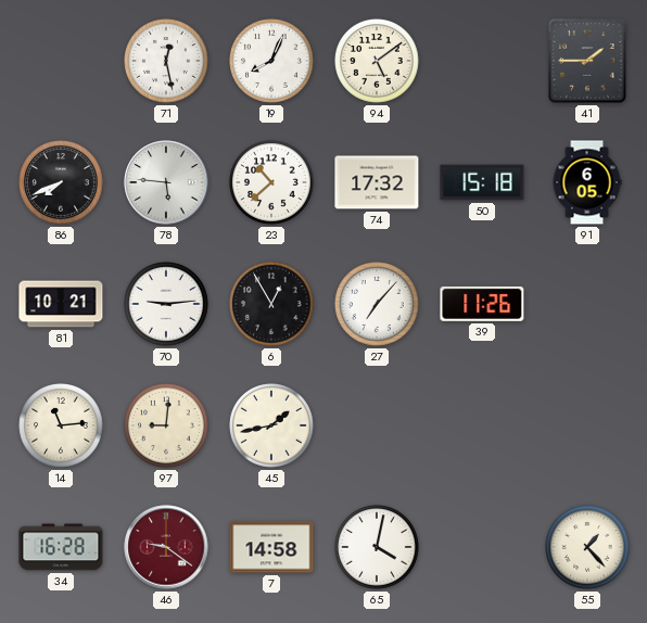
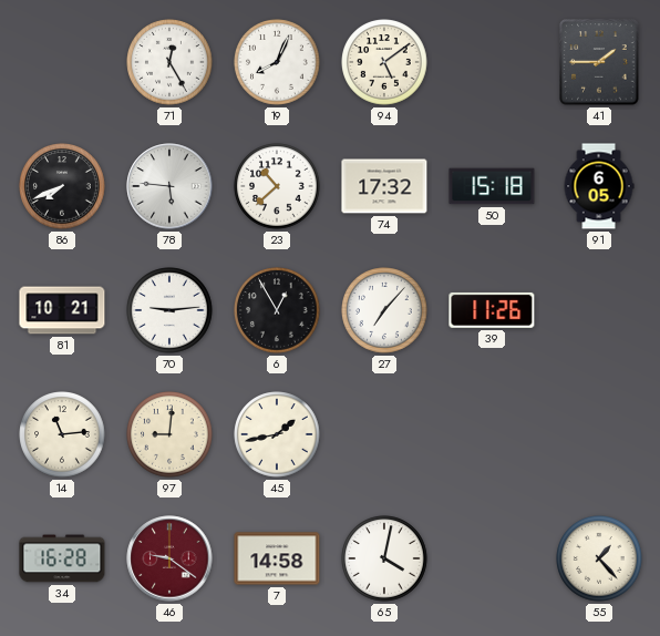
71: 12:28 -> 12:25 (169, 62)
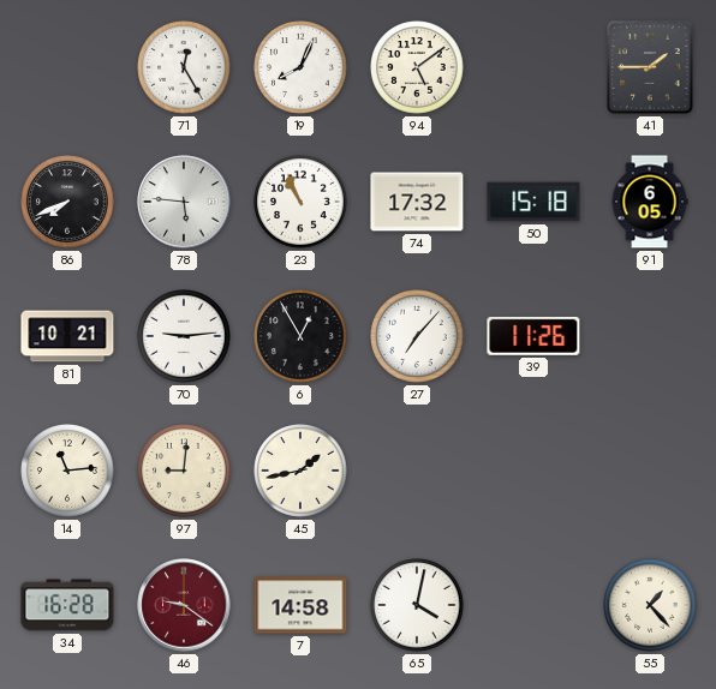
23: 10:38 -> 10:56 (300, 202)
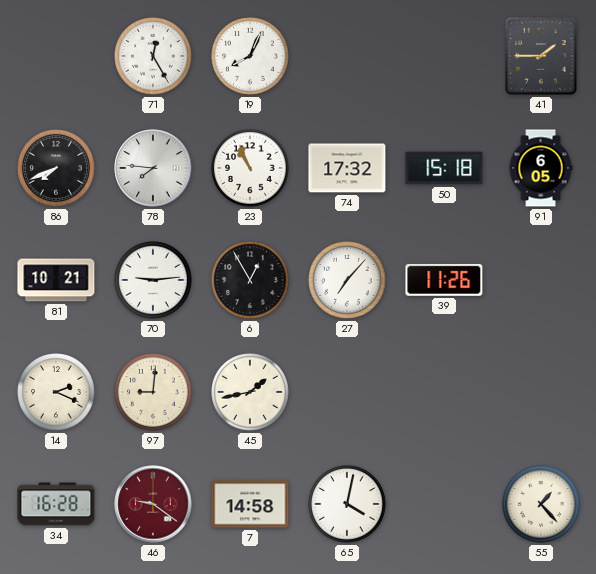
94: 5:09 -> none (417, 67)
78: 5:46 -> 7:46 (153, 168)
14: 11:14 -> 2:19 (56, 392)
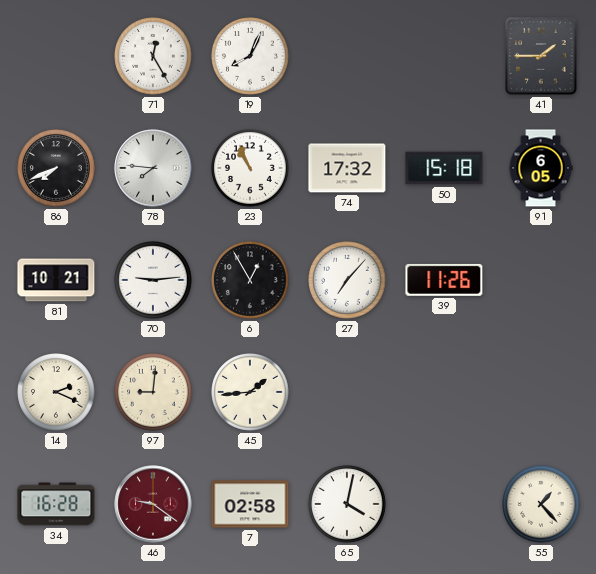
45: 1:43 -> 1:44 (250, 392)
7: 14:58 -> 02:58 (250, 504)
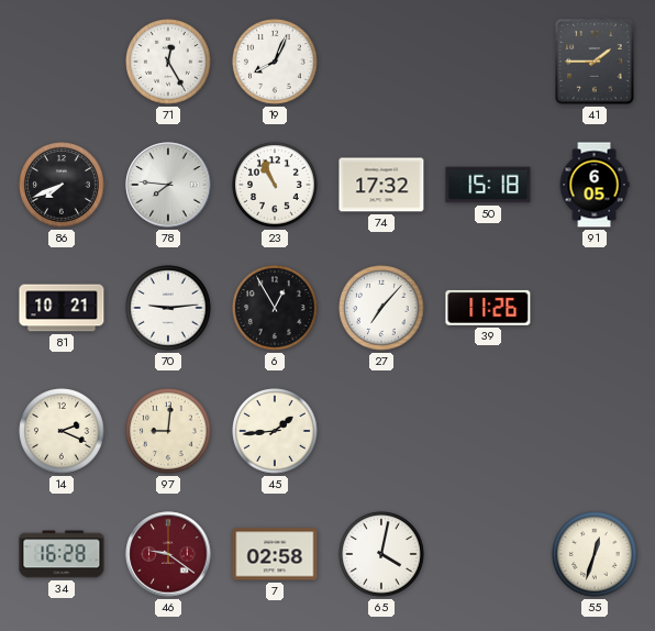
55: 1:23 -> 12:33 (595, 554)
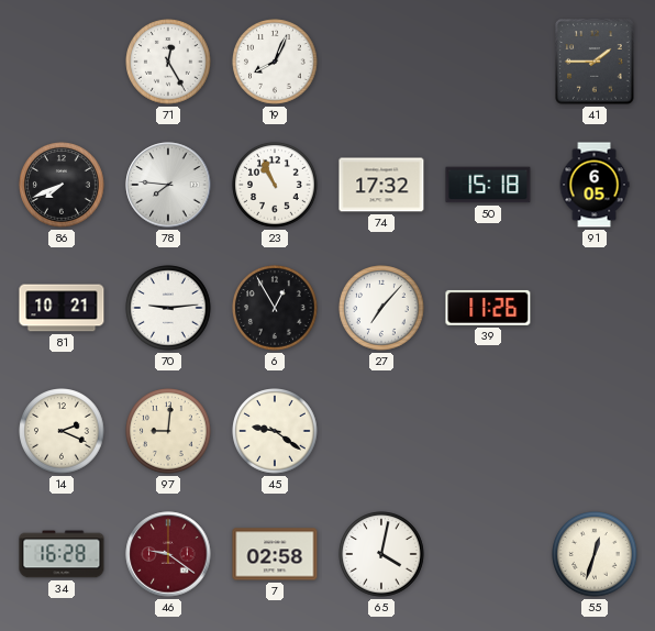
45: 1:44 -> 9:21 (275, 431)
